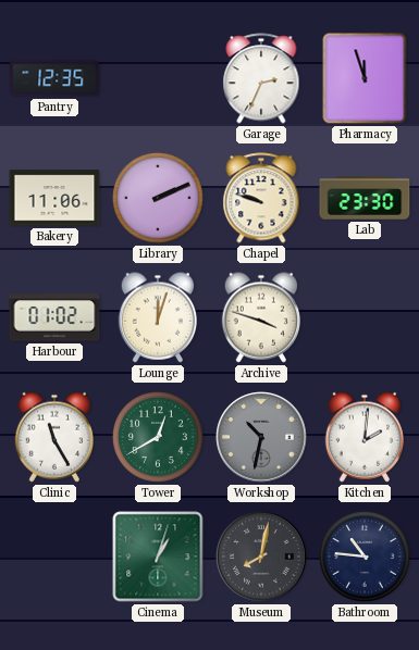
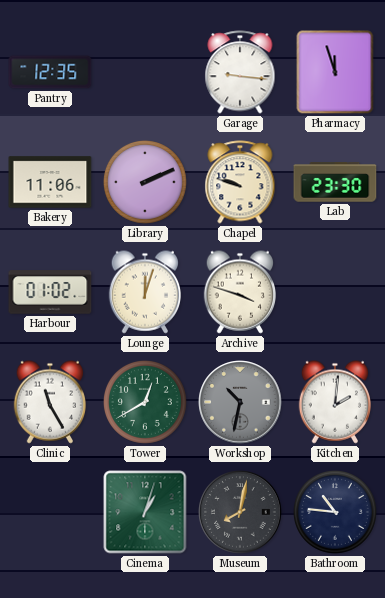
Garage: 2:34 -> 9:16 (240, 72)
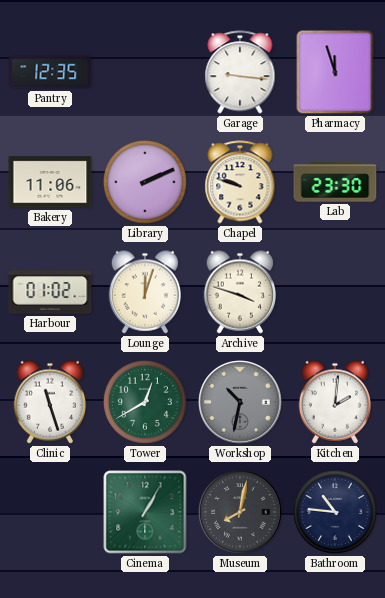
Clinic: 11:25 -> 11:27 (49, 402)
Cinema: 1:03 -> 1:05 (145, 512)
